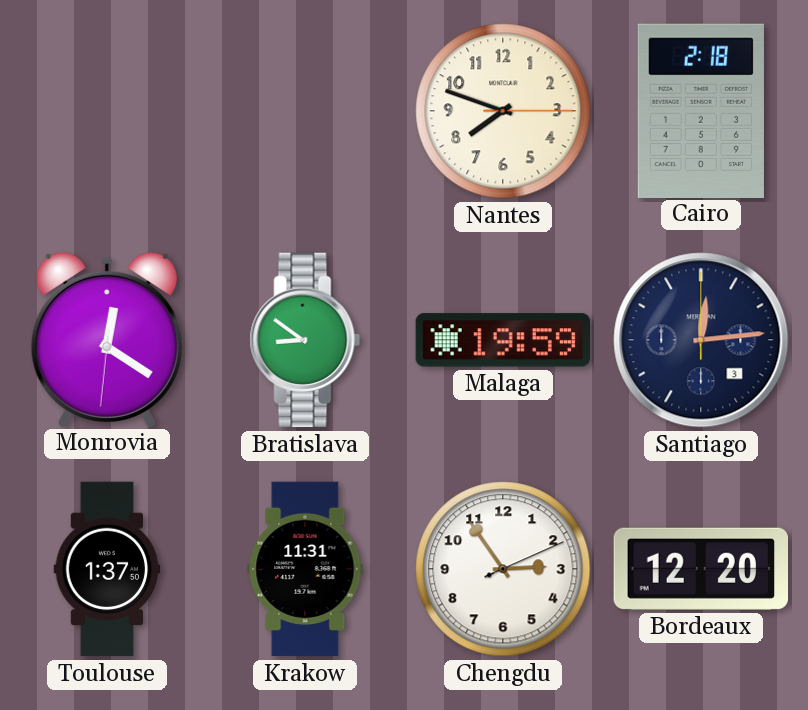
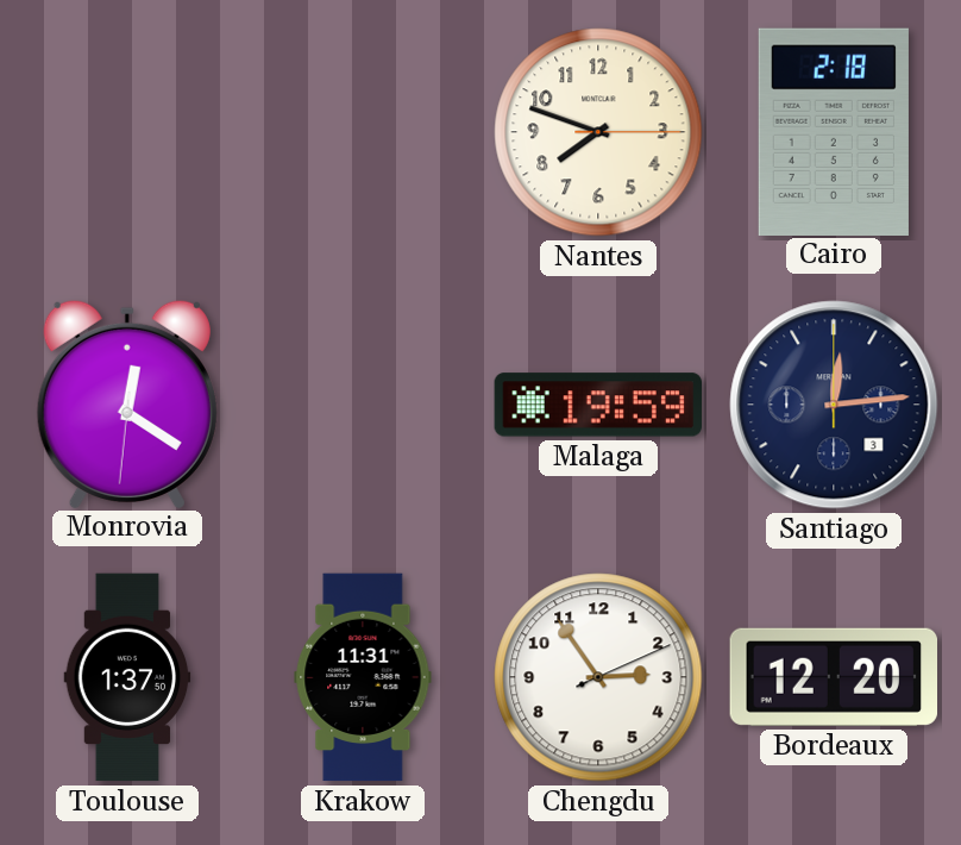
Bratislava: 8:51 -> none (305, 340)
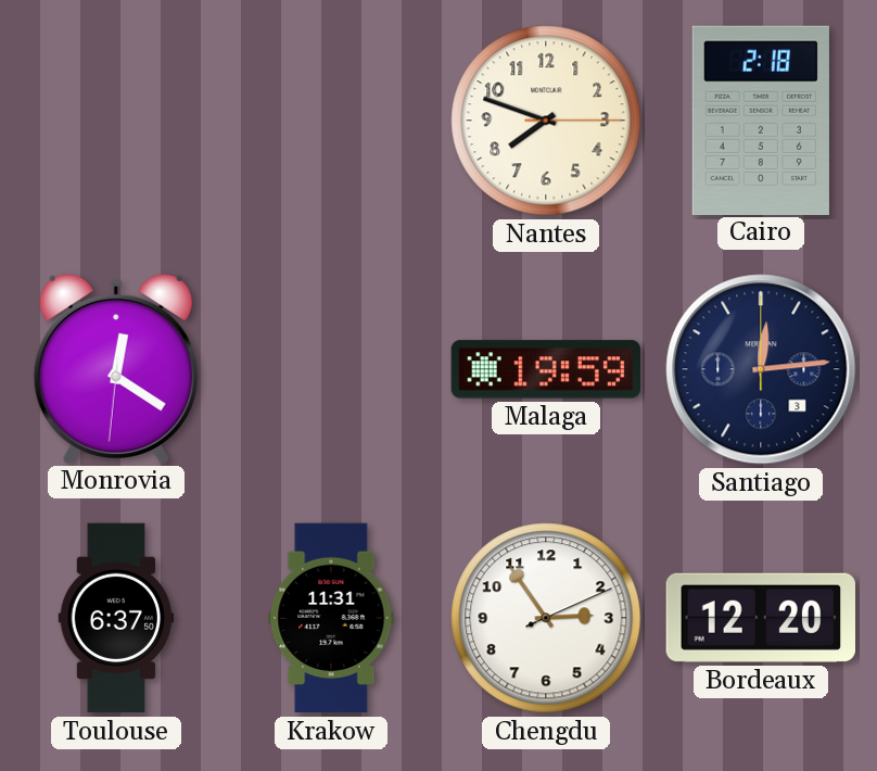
Toulouse: 1:37 -> 6:37 (116, 618)
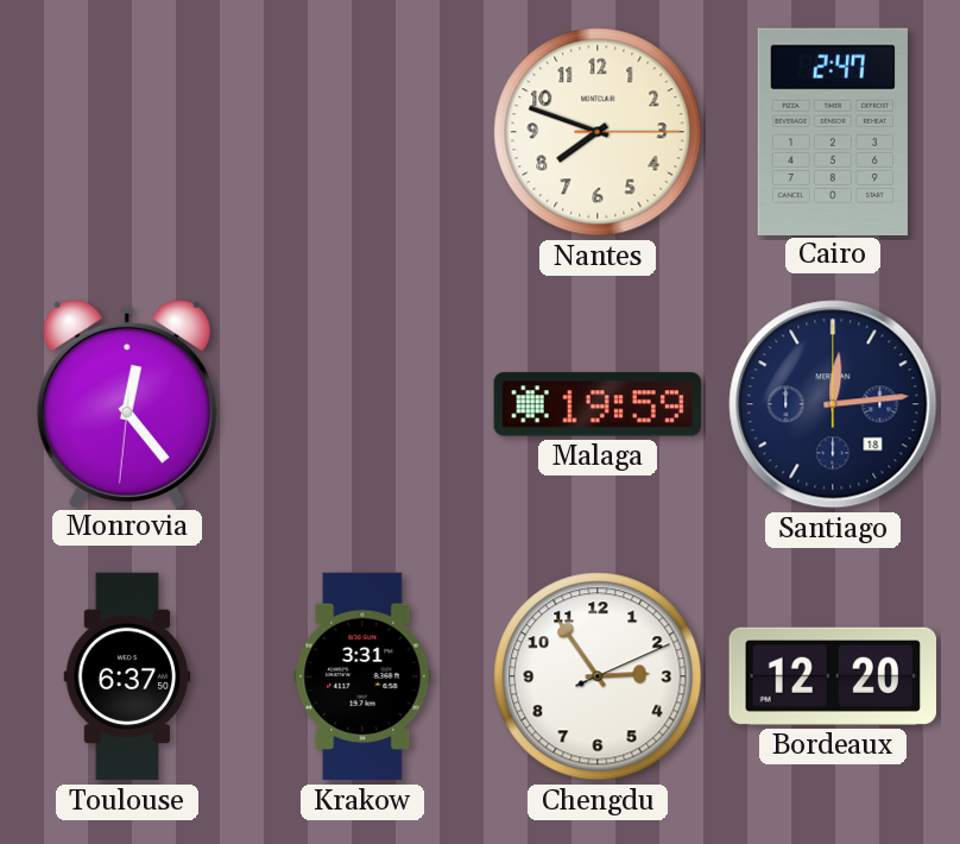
Cairo: 2:18 -> 2:47 (833, 131)
Monrovia: 12:20 -> 12:23 (127, 403)
Santiago date: 3 -> 18 (833, 404)
Krakow: 11:31 -> 3:31 (362, 676)
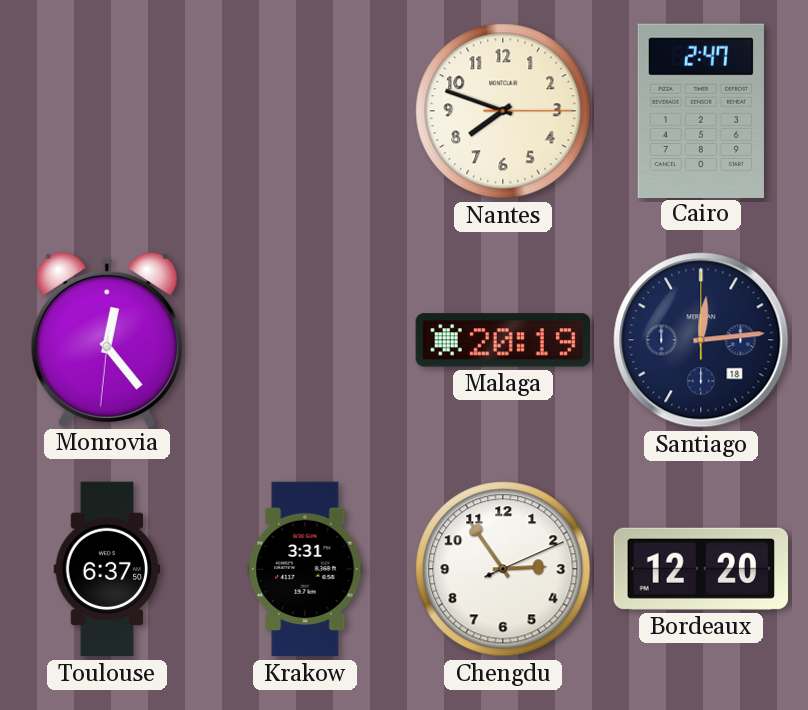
Malaga: 19:59 -> 20:19 (502, 340)
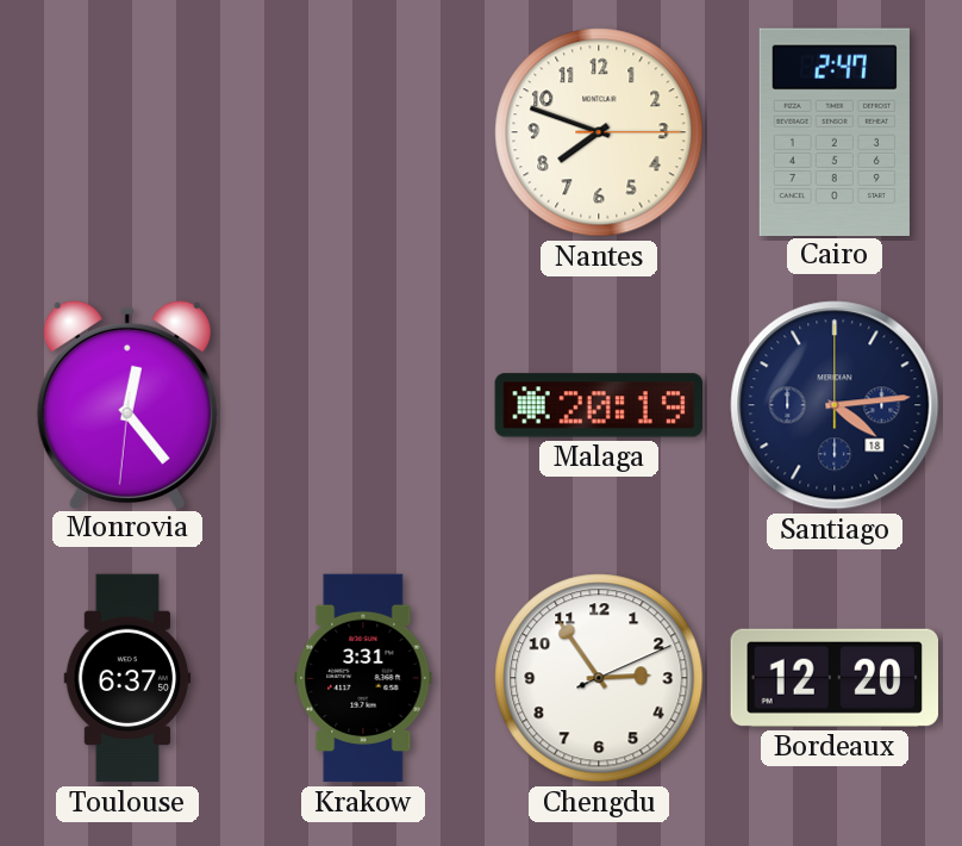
Santiago: 12:14 -> 4:14 (835, 405)
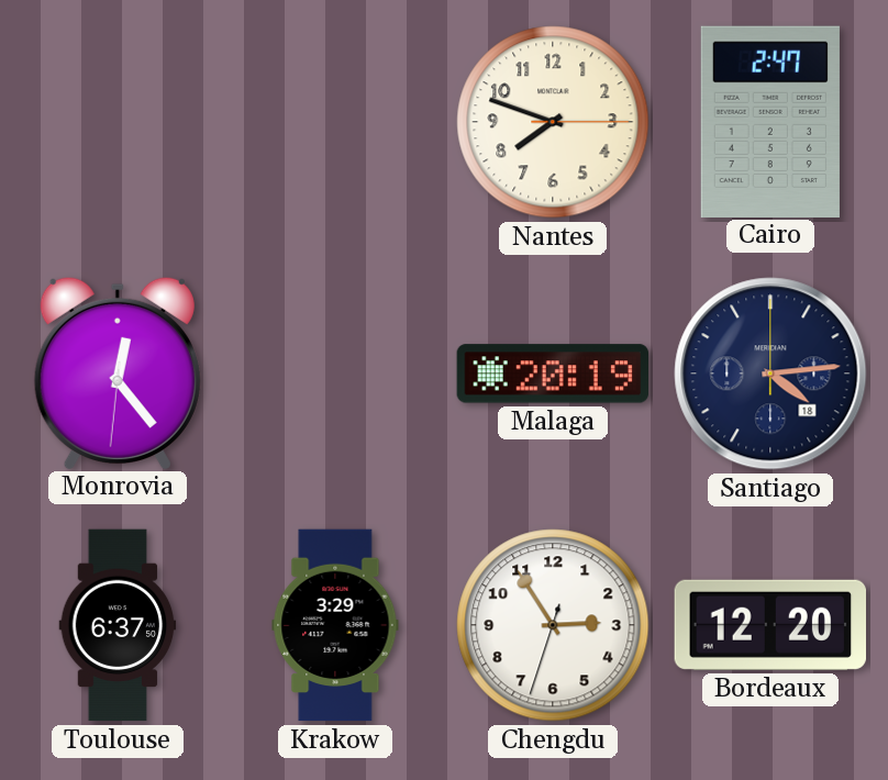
Krakow: 3:31 -> 3:29 (335, 625)
Chengdu: 2:54:11 -> 2:54:33 (553, 625)
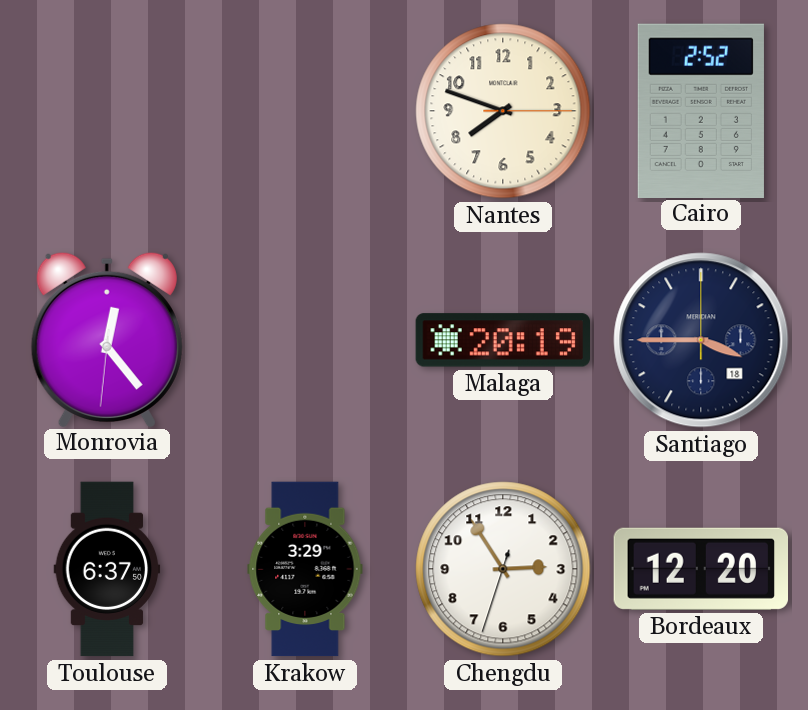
Cairo: 2:47 -> 2:52 (701, 110)
Santiago: 4:14 -> 3:45 (701, 340)
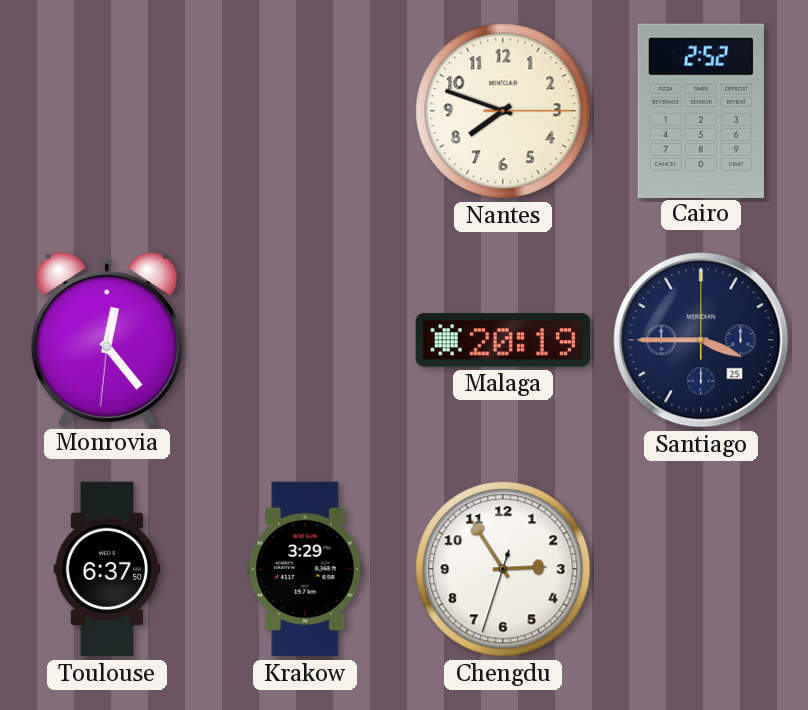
Santiago date: 18 -> 25 (701, 340)
Bordeaux: 12:20 -> none (700, 569)
